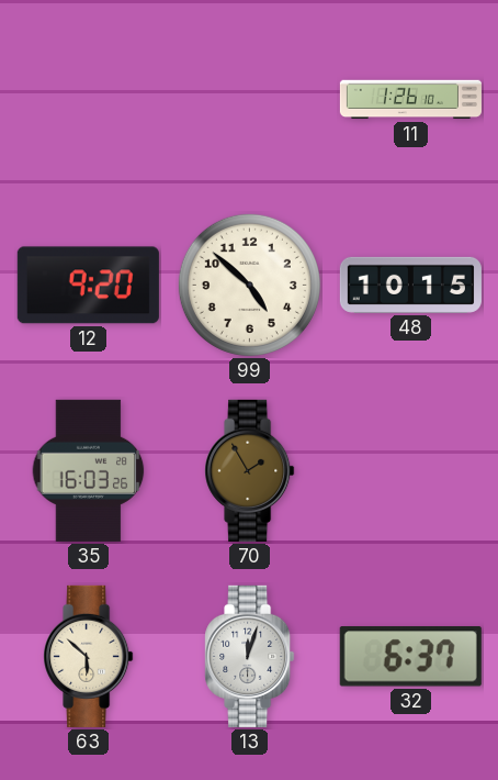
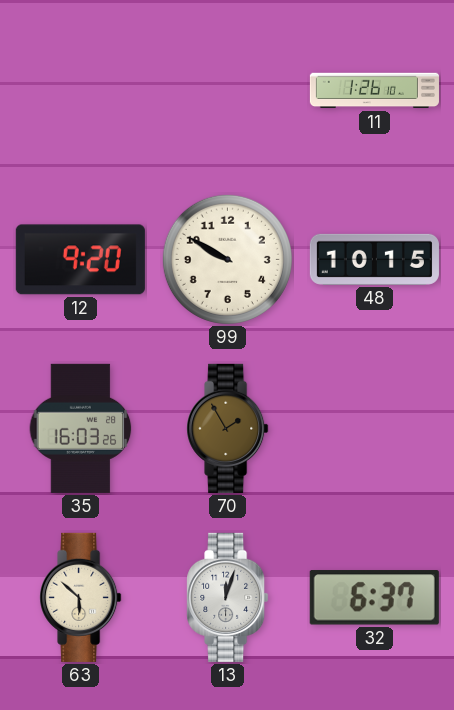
99: 4:52 -> 9:50 (227, 259)
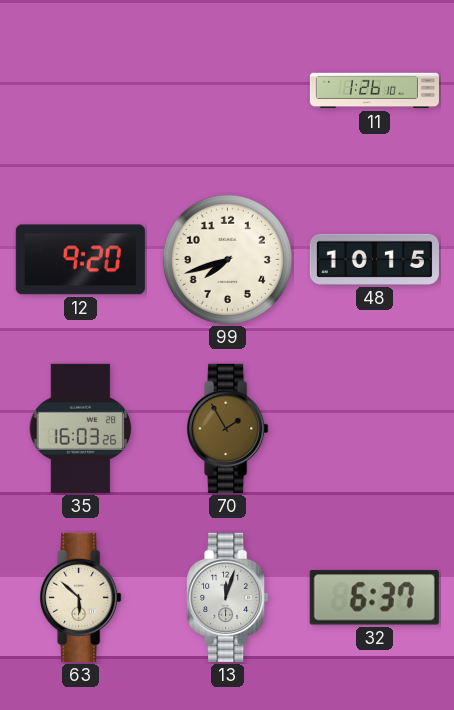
99: 9:50 -> 7:42 (227, 259)
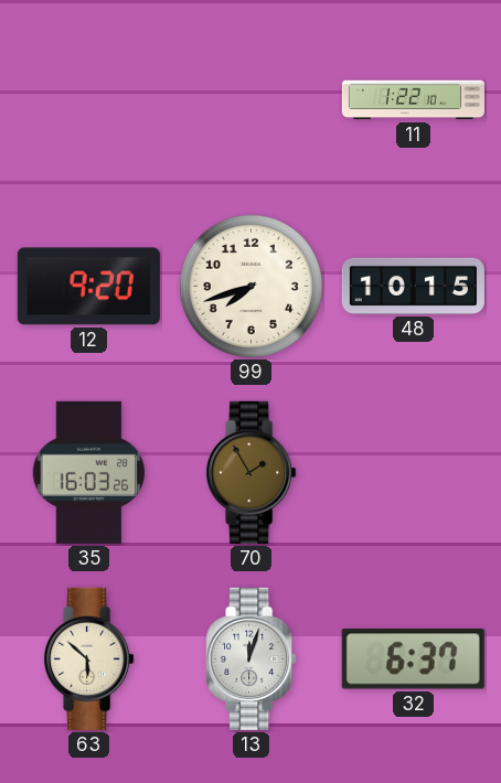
11: 1:26 -> 1:22 (413, 100)
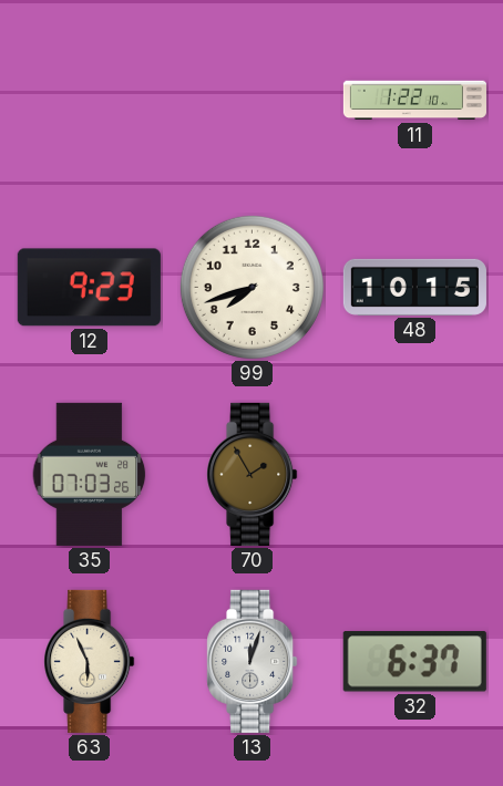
12: 9:20 -> 9:23 (89, 288)
35: 16:03 -> 07:03 (90, 474)
63: 5:52 -> 5:56 (90, 661)
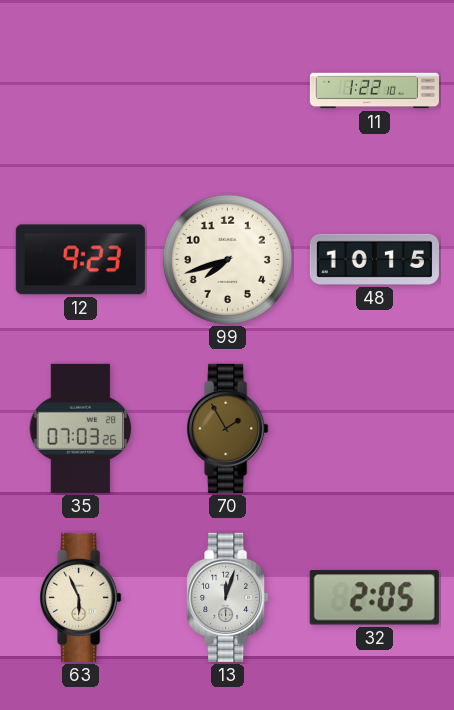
32: 6:37 -> 2:05 (374, 598)
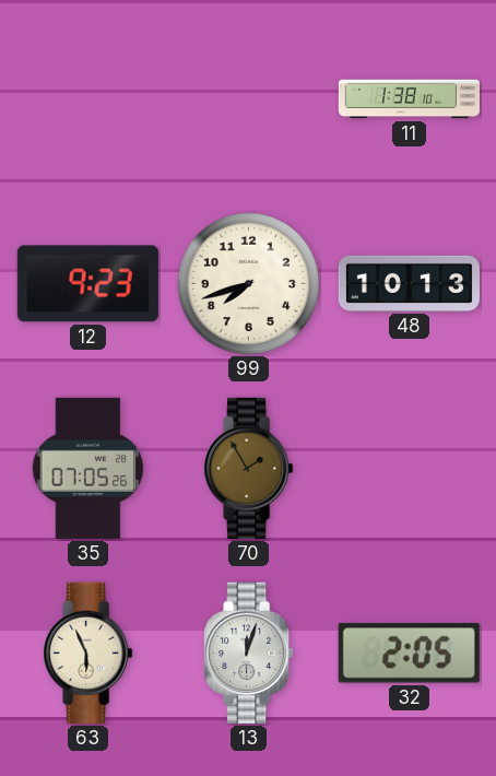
11: 1:22 -> 1:38 (409, 99)
48: 10:15 -> 10:13 (409, 283)
35: 07:03 -> 07:05 (88, 468)
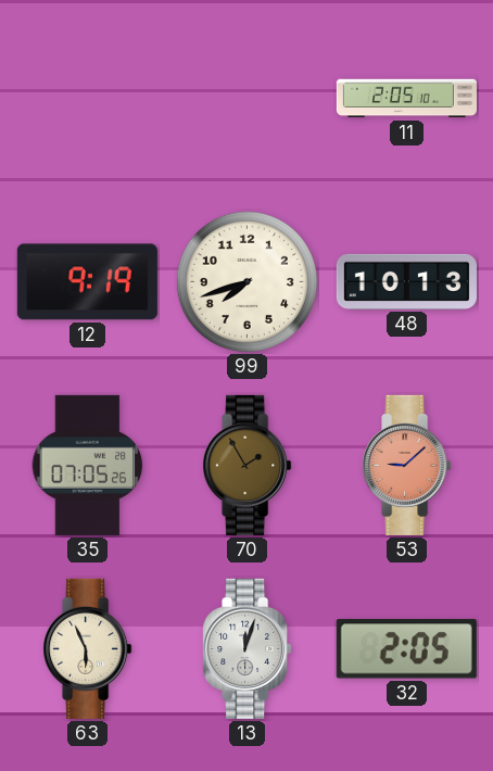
11: 1:38 -> 2:05 (406, 99)
12: 9:23 -> 9:19 (87, 282)
53: none -> 9:08 (407, 465)
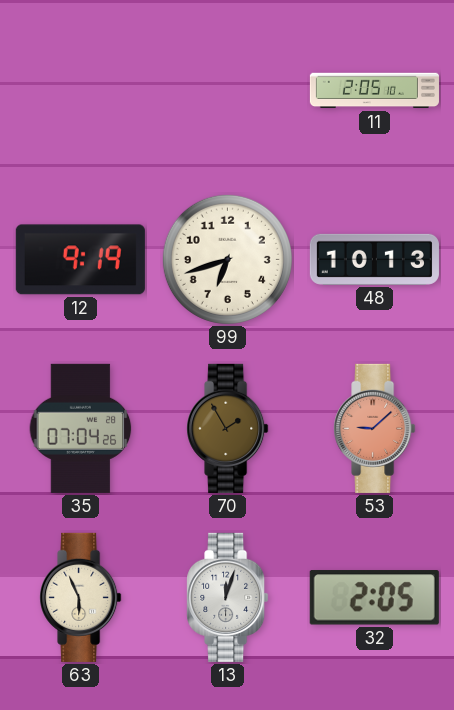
99: 7:42 -> 6:42 (227, 259)
35: 07:05 -> 07:04 (81, 428)
